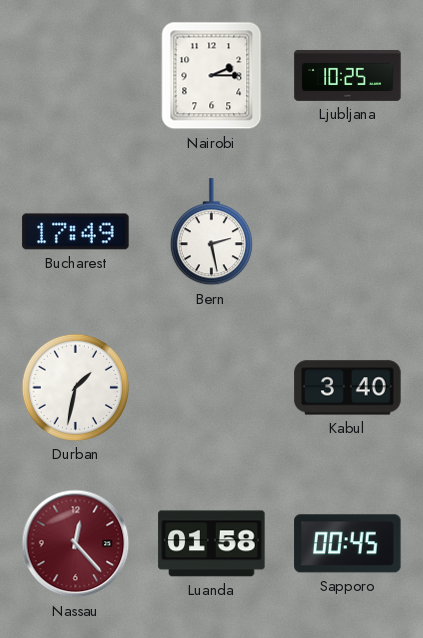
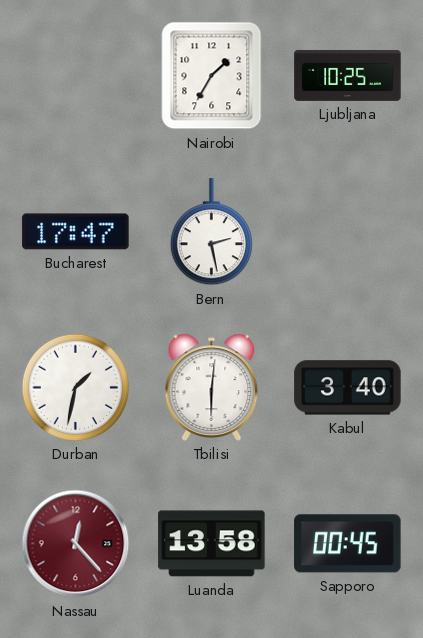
Nairobi: 2:15 -> 1:35 (212, 76)
Bucharest: 17:49 -> 17:47 (76, 232)
Tbilisi: none -> 6:01 (212, 387)
Luanda: 01:58 -> 13:58 (212, 544)
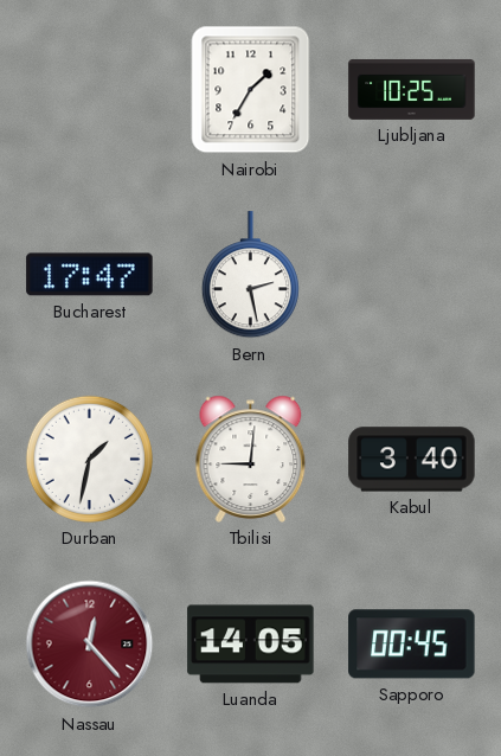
Tbilisi: 6:01 -> 9:01 (251, 459)
Luanda: 13:58 -> 14:05 (251, 645)
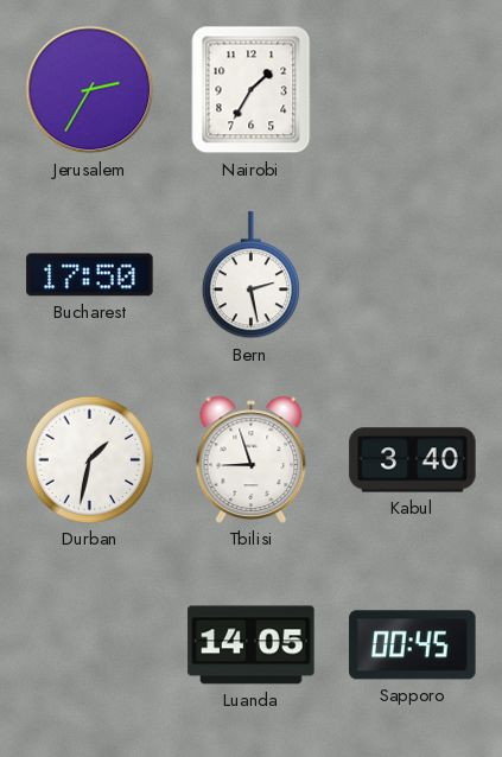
Jerusalem: none -> 2:35 (90, 90)
Ljubljana: 10:25 -> none (412, 89)
Bucharest: 17:47 -> 17:50 (90, 275)
Tbilisi: 9:01 -> 8:57 (252, 459)
Nassau: 12:23 -> none (90, 645)
